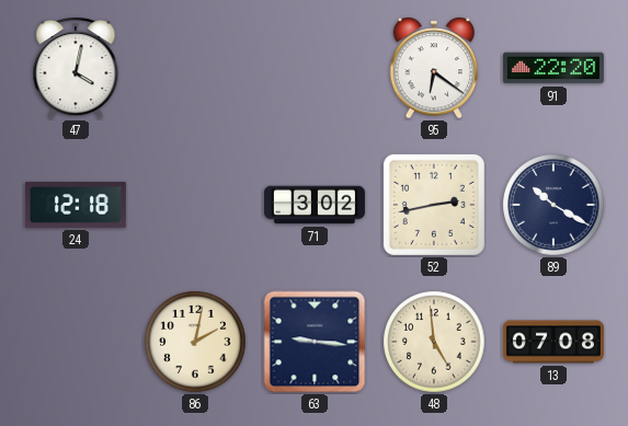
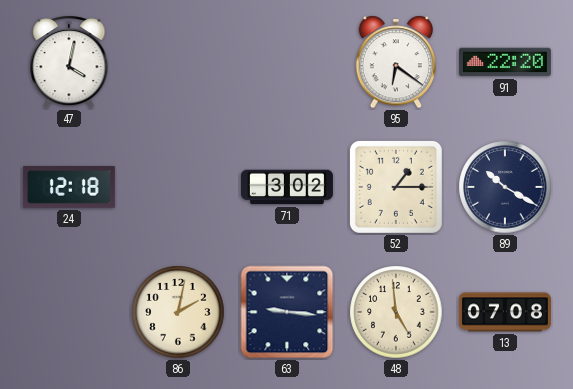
52: 2:43 -> 1:15 (396, 187)
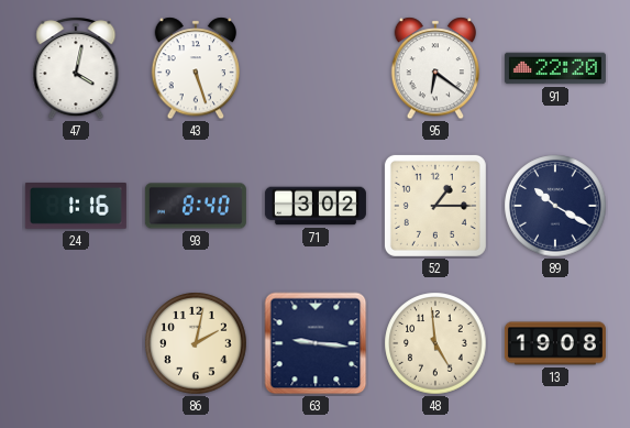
43: none -> 5:27 (196, 68)
24: 12:18 -> 1:16 (76, 207)
93: none -> 8:40 (196, 206)
13: 07:08 -> 19:08 (555, 343)
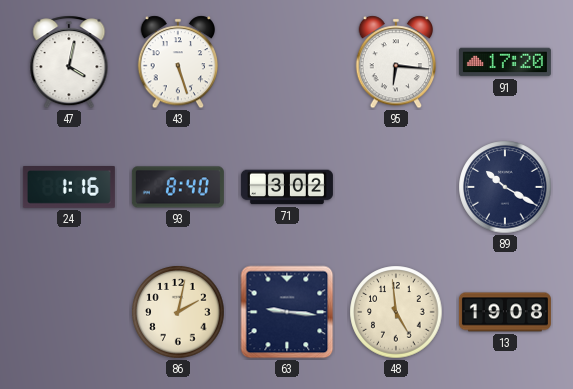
95: 6:21 -> 6:16 (396, 62)
91: 22:20 -> 17:20 (505, 62)
52: 1:15 -> none (435, 206)
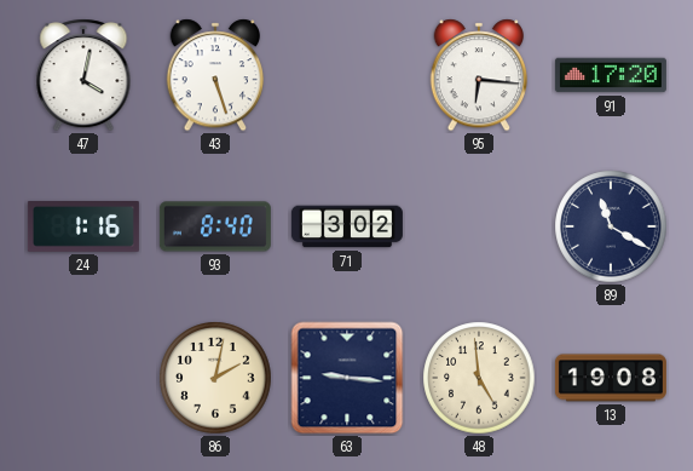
89: 10:20 -> 11:20 (611, 226)
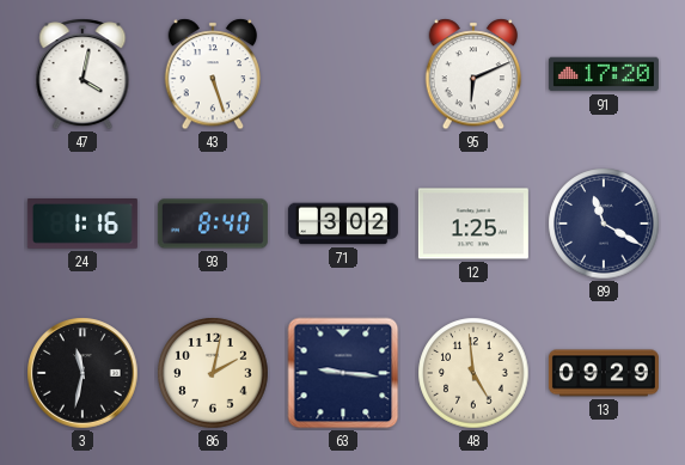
95: 6:16 -> 6:11 (473, 74)
12: none -> 1:25 (473, 224)
3: none -> 11:32 (82, 373)
13: 19:08 -> 09:29 (604, 373)
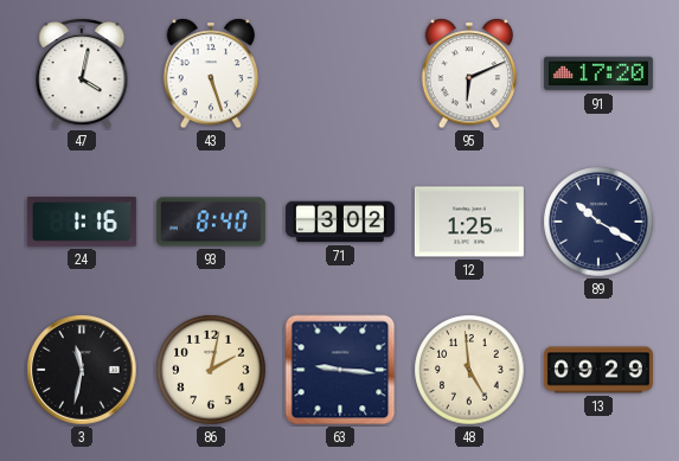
89: 11:20 -> 10:20 (598, 222)
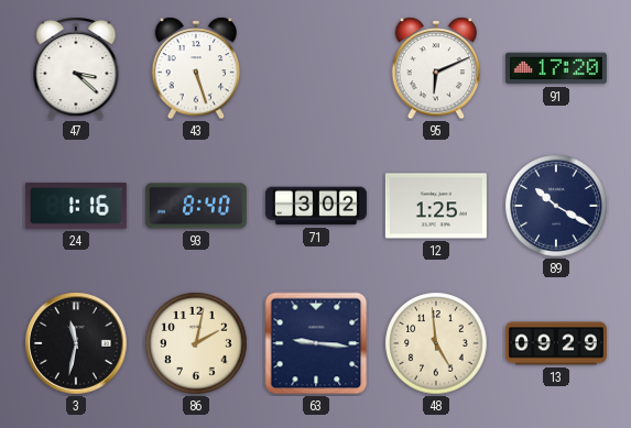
47: 4:02 -> 3:22 (76, 68)
